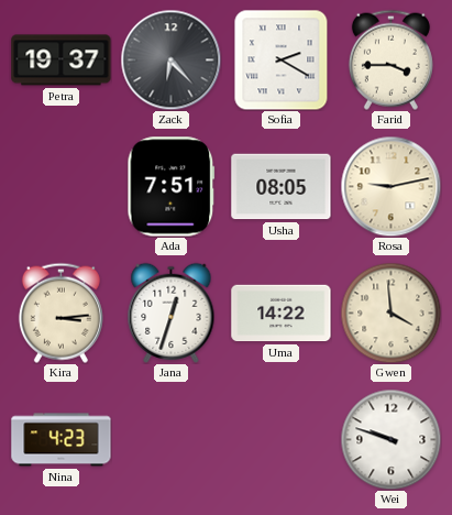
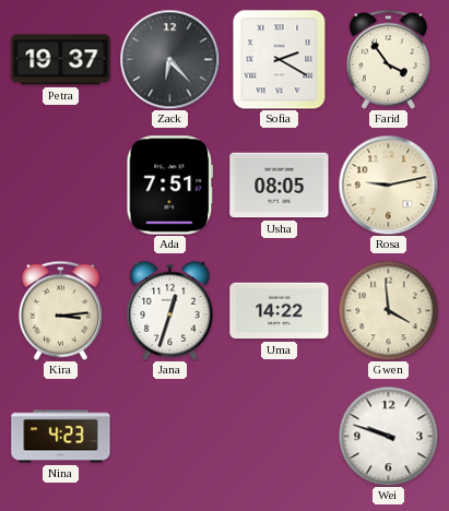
Farid: 3:45 -> 3:54 (388, 59)
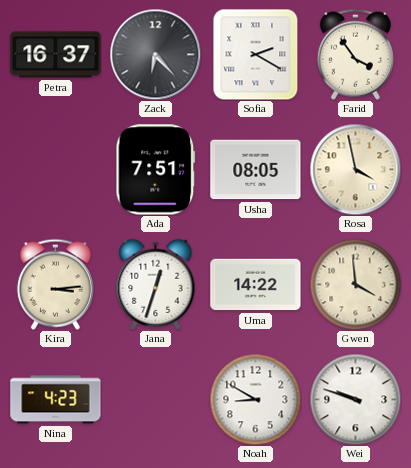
Petra: 19:37 -> 16:37 (56, 55)
Rosa: 9:13 -> 3:58 (355, 169)
Noah: none -> 8:50 (255, 399)
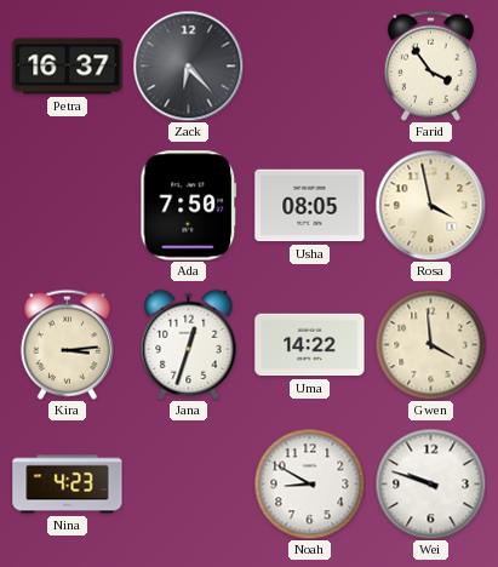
Sofia: 2:20 -> none (256, 54)
Ada: 7:51 -> 7:50 (189, 206)
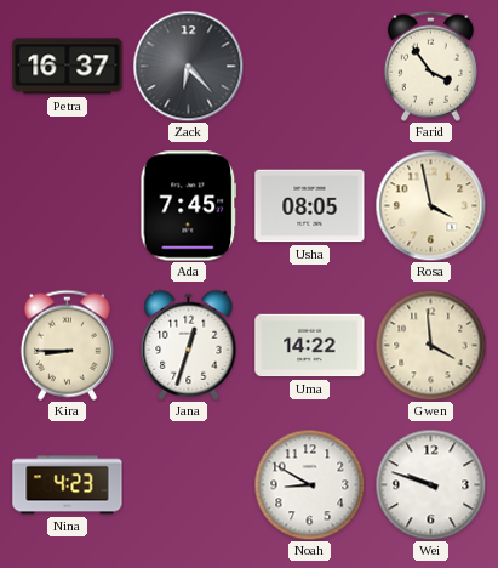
Ada: 7:50 -> 7:45 (189, 206)
Kira: 3:14 -> 8:45 (67, 345)
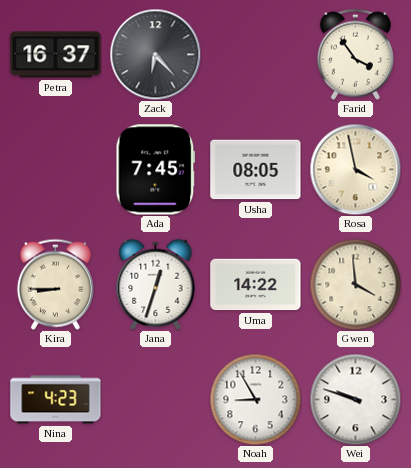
Noah: 8:50 -> 8:55 (255, 399)
